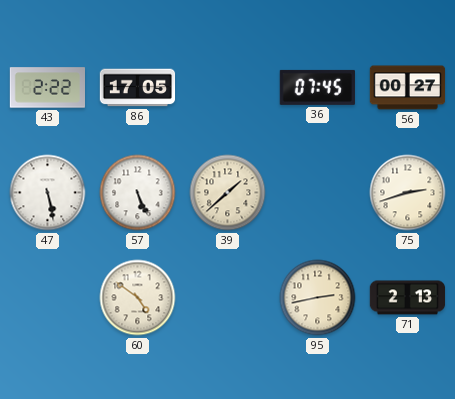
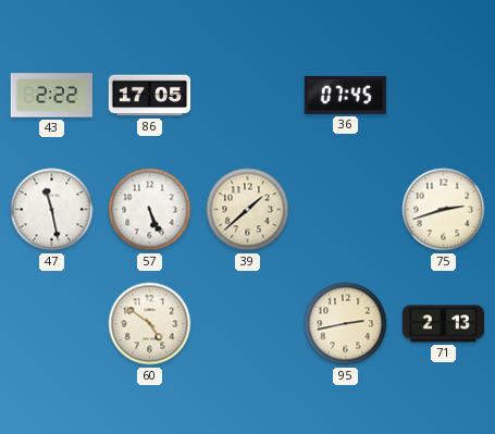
56: 00:27 -> none (408, 88)
47: 5:28 -> 11:28 (52, 210)
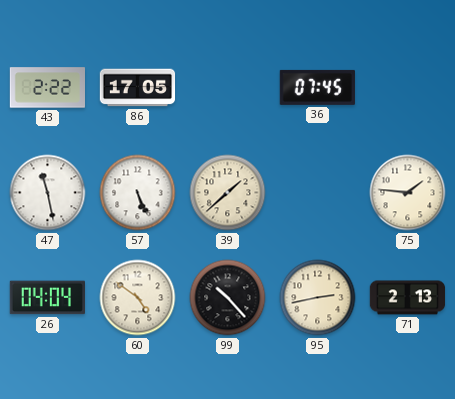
75: 2:42 -> 1:46 (408, 193)
26: none -> 04:04 (47, 298)
99: none -> 10:23 (228, 298)
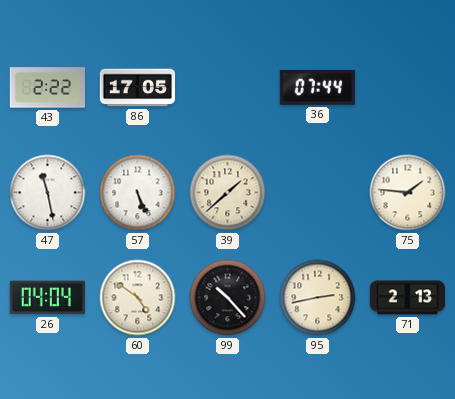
36: 07:45 -> 07:44 (317, 87)
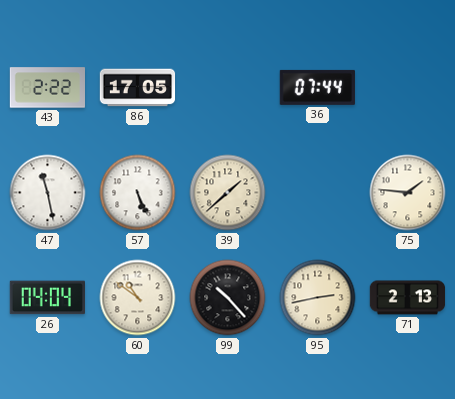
60: 4:51 -> 10:51 (138, 298)
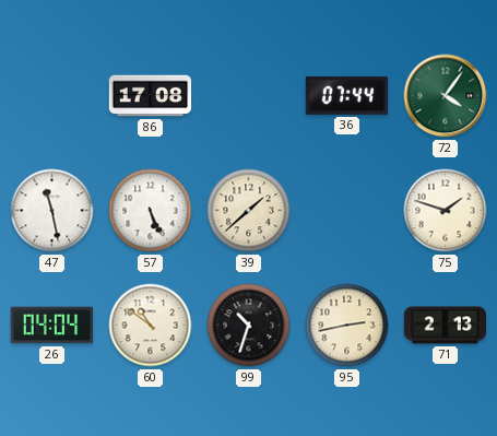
43: 2:22 -> none (48, 88)
86: 17:05 -> 17:08 (151, 96)
72: none -> 4:06 (446, 96)
75: 1:46 -> 1:48 (446, 211)
99: 10:23 -> 10:33 (249, 326)
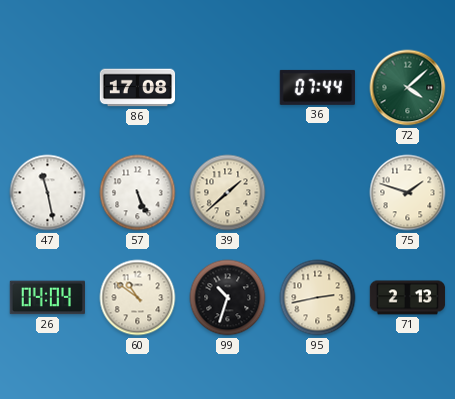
72: 4:06 -> 4:08 (408, 88)
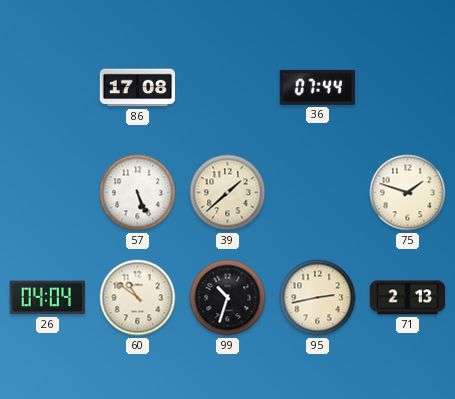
72: 4:08 -> none (408, 88)
47: 11:28 -> none (48, 193)
